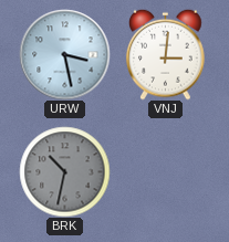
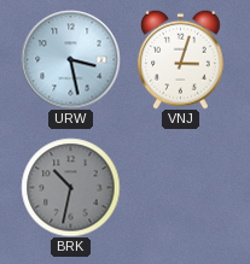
VNJ: 3:01 -> 3:03 (181, 59)
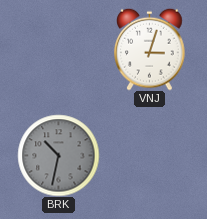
URW: 3:28 -> none (70, 59)
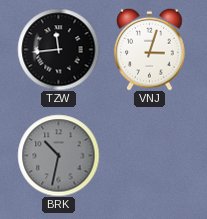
TZW: none -> 11:44 (58, 49)
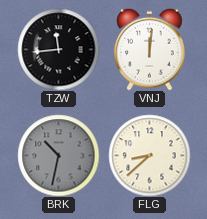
VNJ: 3:03 -> 12:01 (150, 49)
FLG: none -> 8:38 (149, 155)
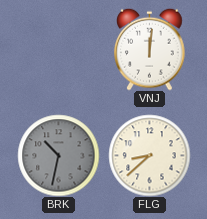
TZW: 11:44 -> none (58, 49)
